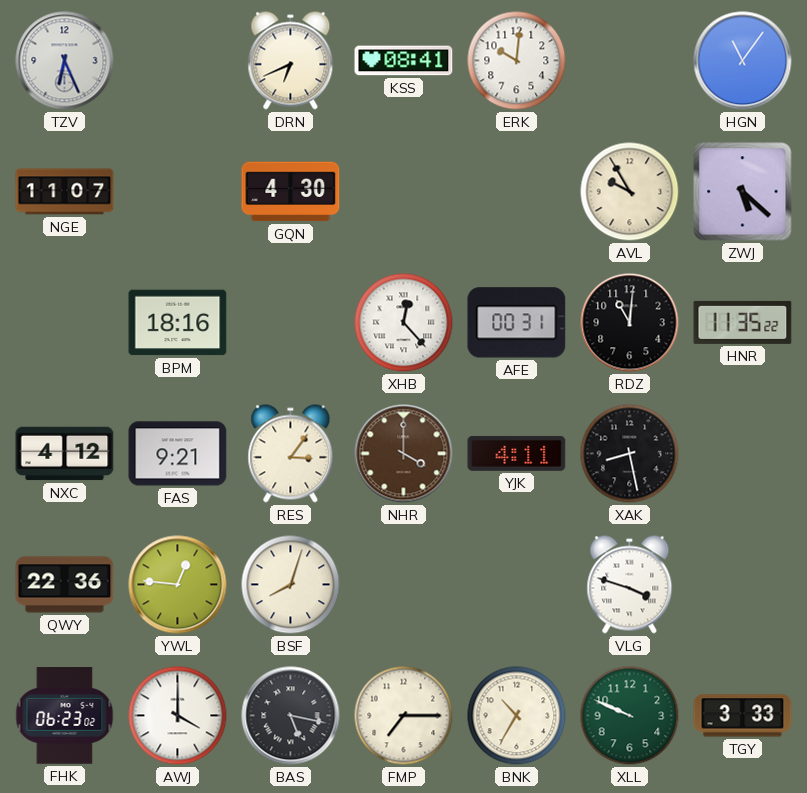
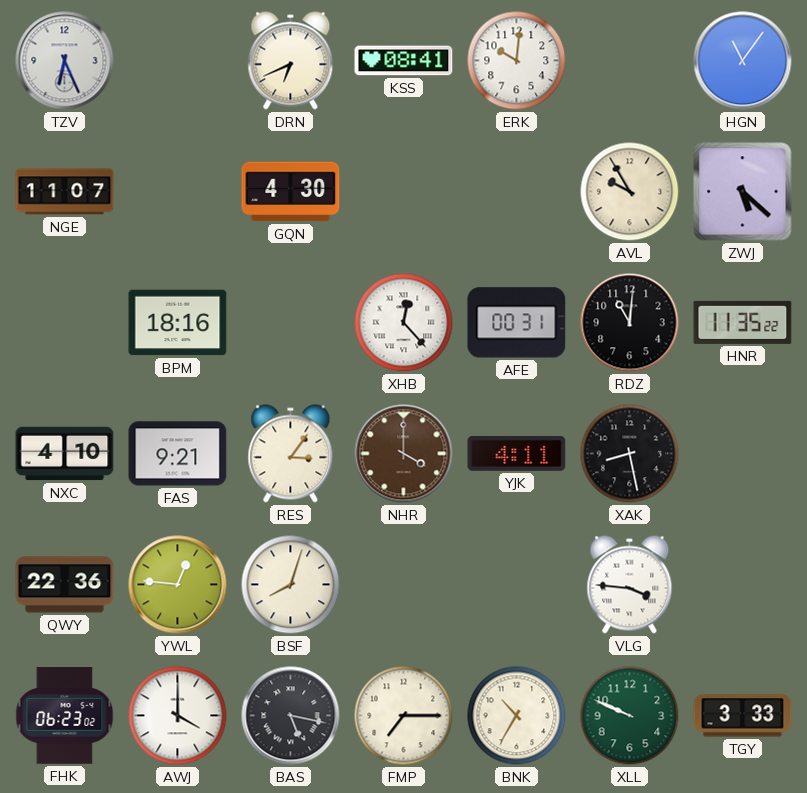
NXC: 4:12 -> 4:10 (65, 454)
VLG: 3:48 -> 3:46 (630, 585)
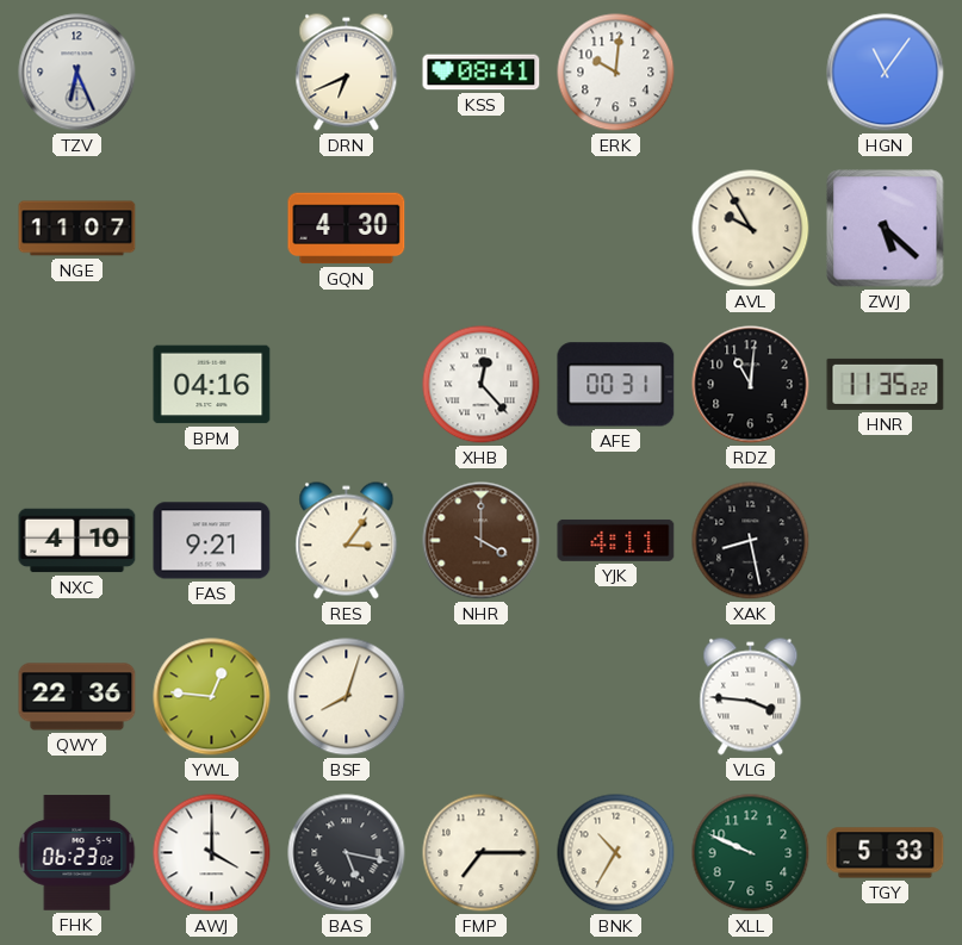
BPM: 18:16 -> 04:16 (212, 385)
TGY: 3:33 -> 5:33 (886, 853)
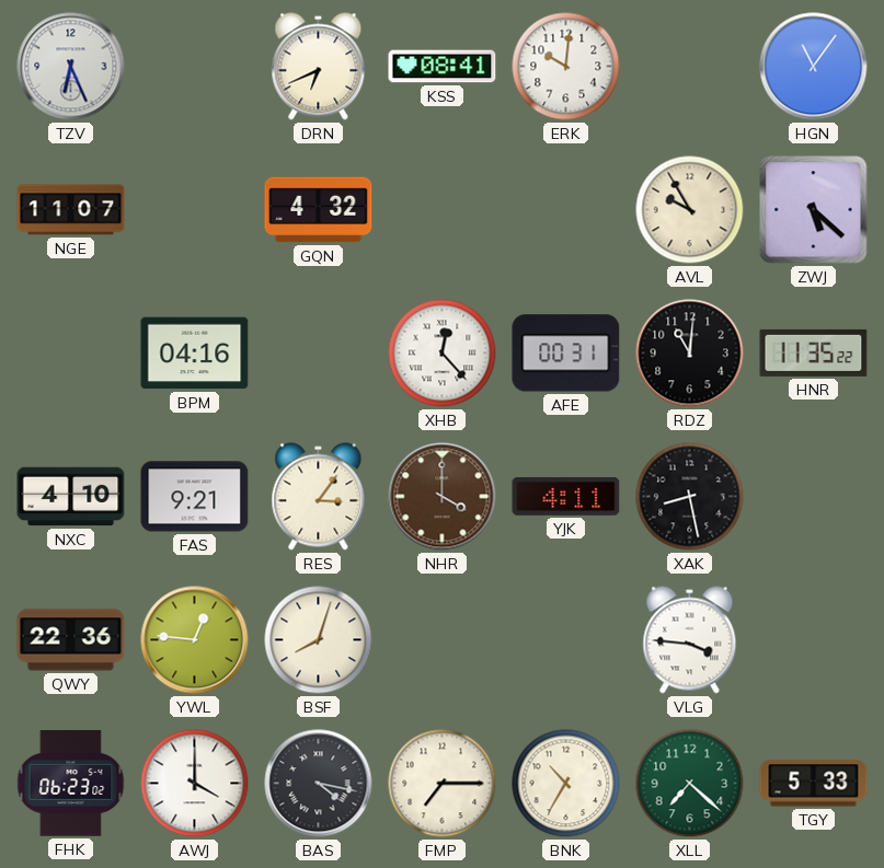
GQN: 4:30 -> 4:32 (319, 210)
BAS: 5:17 -> 4:17 (319, 784)
XLL: 9:49 -> 7:22 (690, 784)
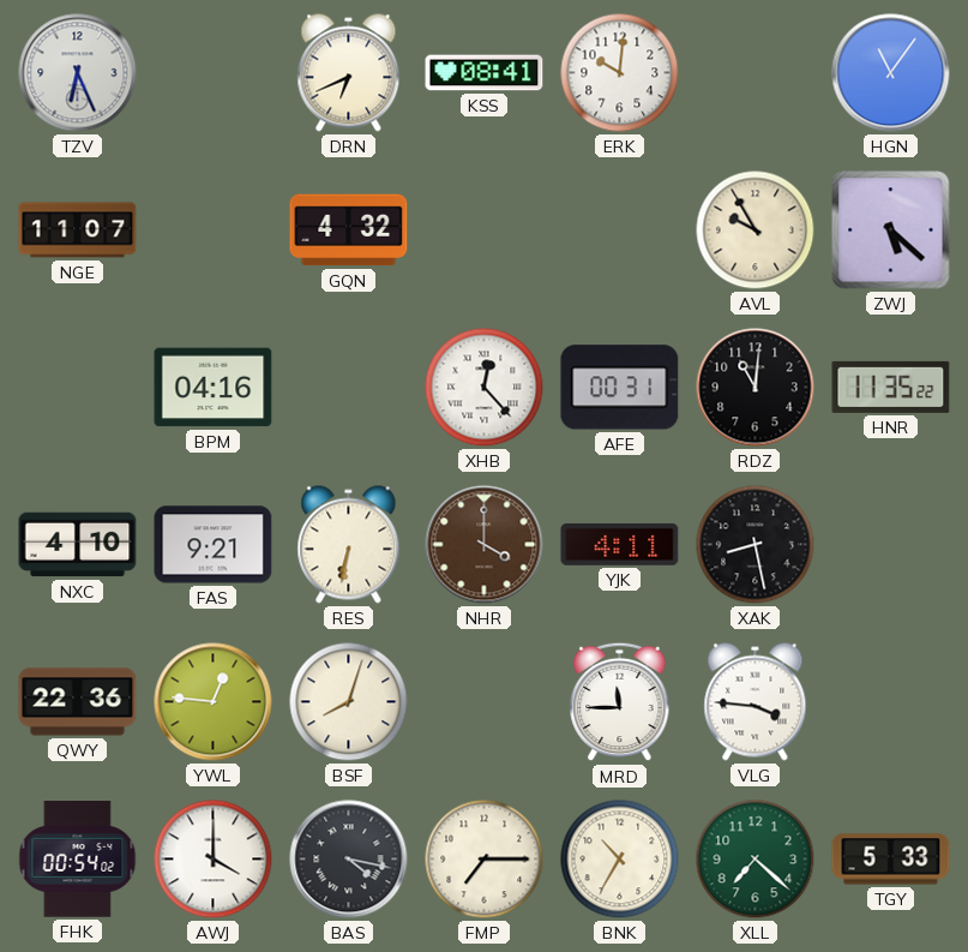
RES: 3:06 -> 6:32 (349, 545)
MRD: none -> 11:45 (620, 702)
FHK: 06:23 -> 00:54 (78, 860)
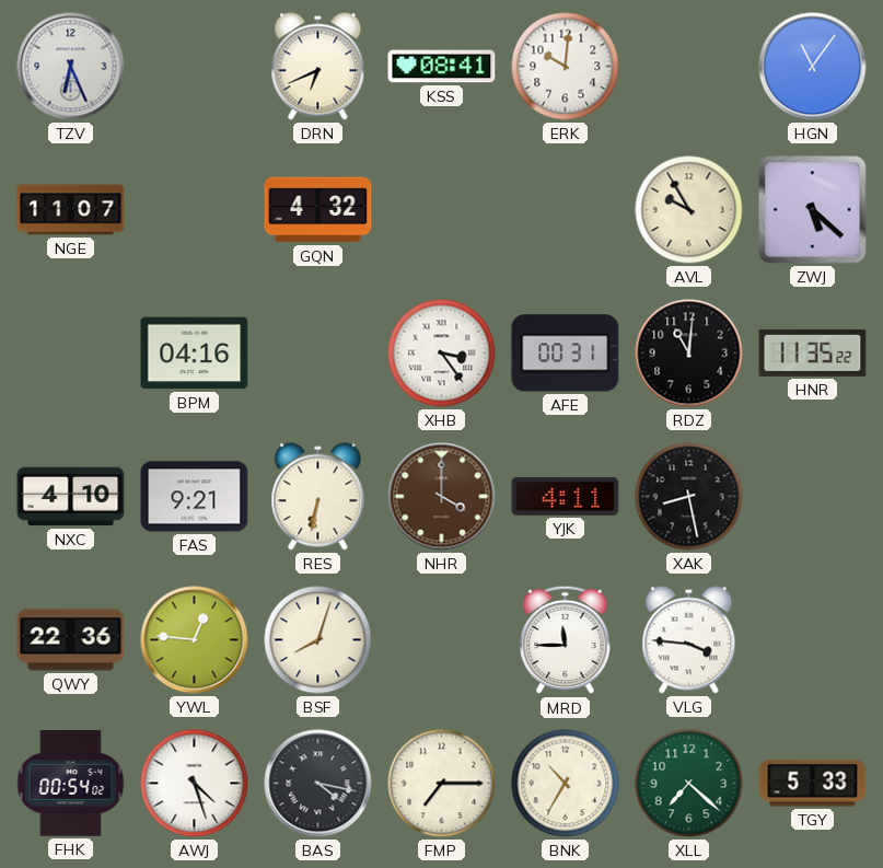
XHB: 12:23 -> 3:24 (442, 354)
AWJ: 4:00 -> 4:27 (195, 784)
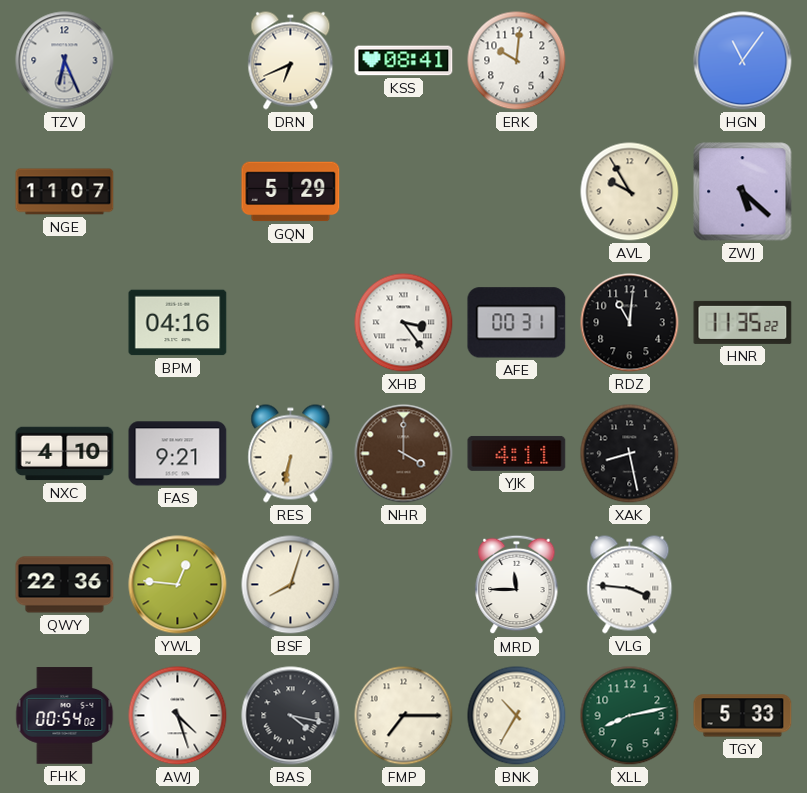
GQN: 4:32 -> 5:29 (291, 192)
XLL: 7:22 -> 8:13 (630, 716)
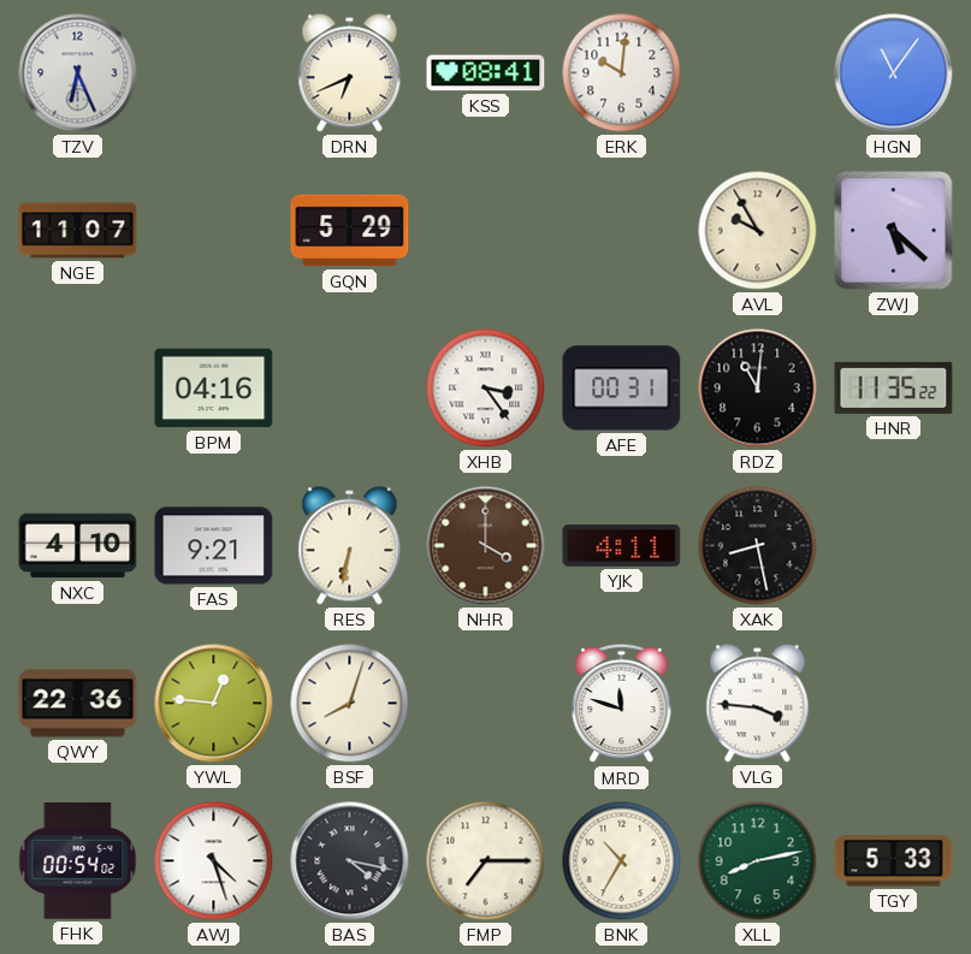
MRD: 11:45 -> 11:48 (622, 704)
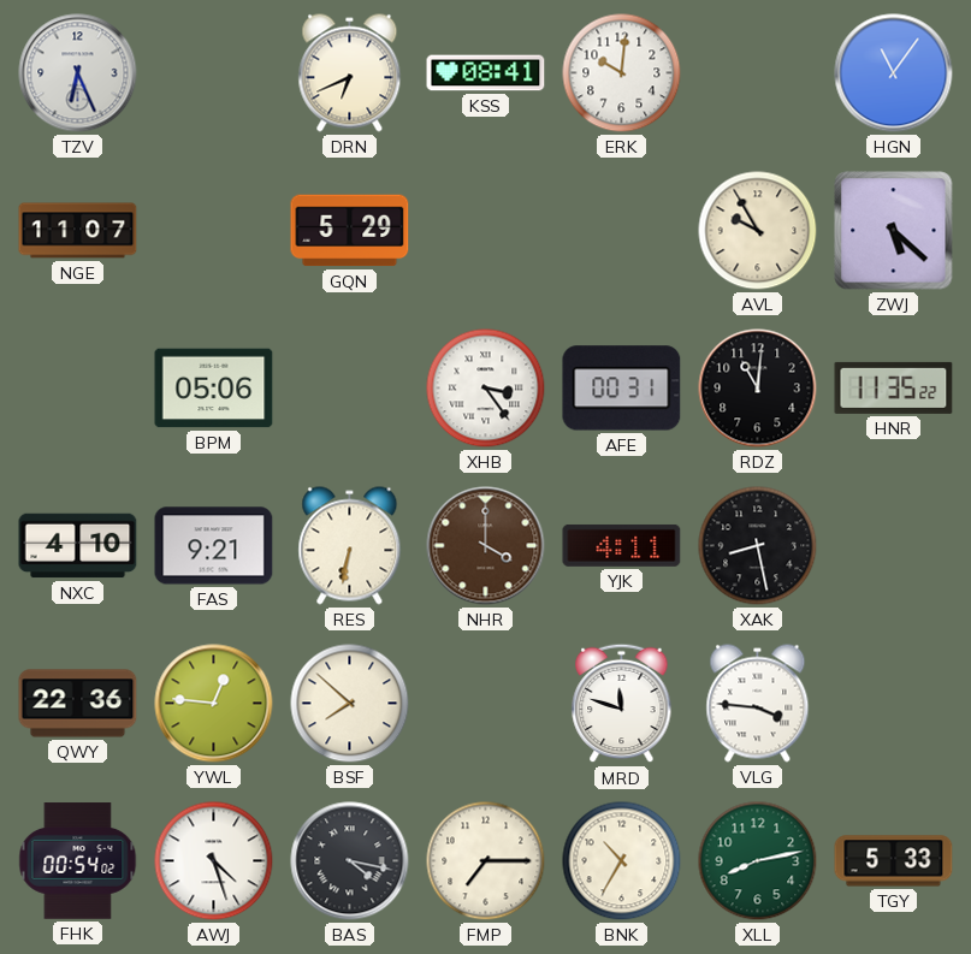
BPM: 04:16 -> 05:06 (214, 389)
BSF: 8:03 -> 7:52 (350, 704)
